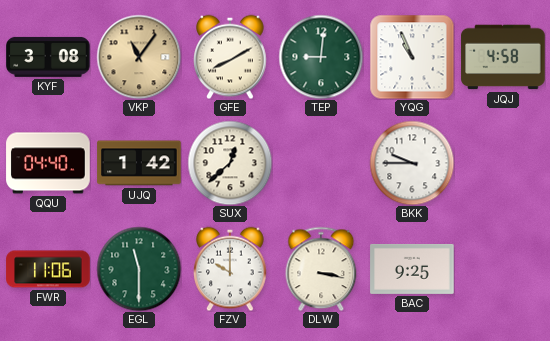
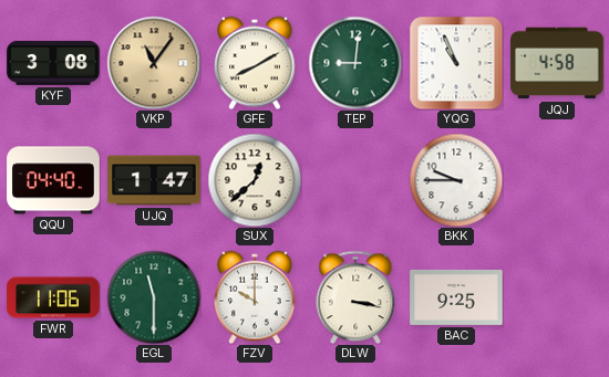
UJQ: 1:42 -> 1:47 (154, 180)
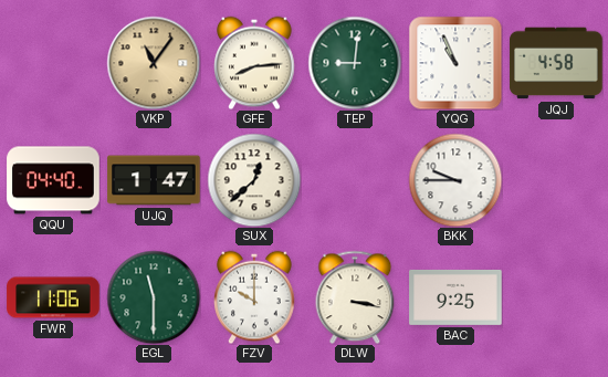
KYF: 3:08 -> none (53, 63)
GFE: 8:10 -> 8:14 (254, 63)
